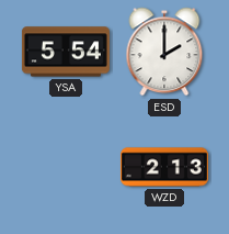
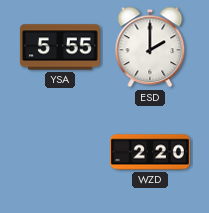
YSA: 5:54 -> 5:55 (60, 47)
WZD: 2:13 -> 2:20 (150, 152)
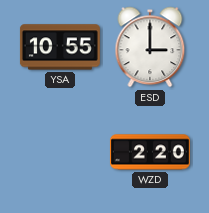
YSA: 5:55 -> 10:55 (60, 47)
ESD: 2:00 -> 3:00 (150, 47)
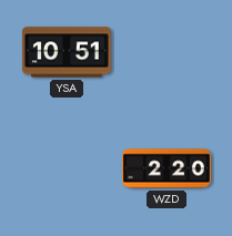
YSA: 10:55 -> 10:51 (67, 52)
ESD: 3:00 -> none (150, 47)
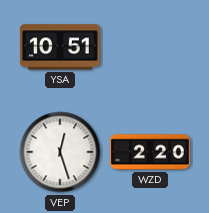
VEP: none -> 12:27 (60, 152)
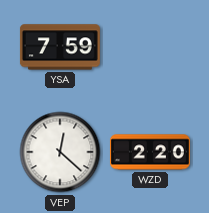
YSA: 10:51 -> 7:59 (60, 47)
VEP: 12:27 -> 12:22 (60, 152)
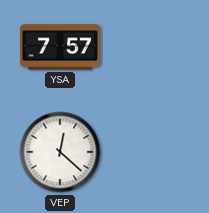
YSA: 7:59 -> 7:57 (60, 47)
WZD: 2:20 -> none (150, 152)
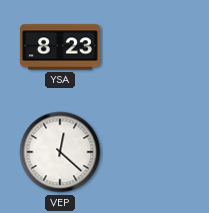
YSA: 7:57 -> 8:23 (60, 47)
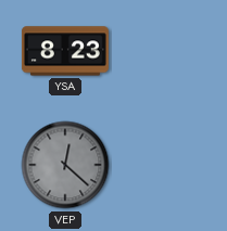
VEP dial: white -> grey (65, 165)
